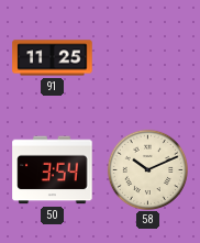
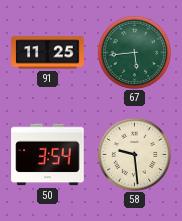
67: none -> 5:44 (134, 52)
58: 10:11 -> 9:29 (134, 154)
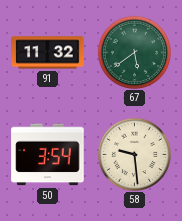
91: 11:25 -> 11:32 (48, 53)
67: 5:44 -> 5:39 (134, 52)
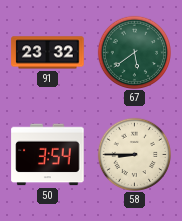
91: 11:32 -> 23:32 (48, 53)
58: 9:29 -> 8:45 (134, 154)
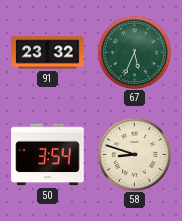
67: 5:39 -> 5:34 (134, 52)
58: 8:45 -> 8:48 (134, 154)
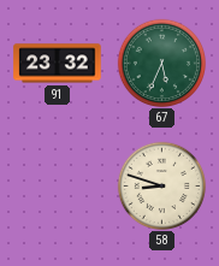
50: 3:54 -> none (48, 155)
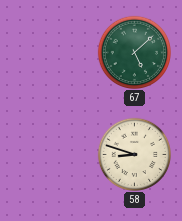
91: 23:32 -> none (58, 64)
67: 5:34 -> 5:08 (134, 52)
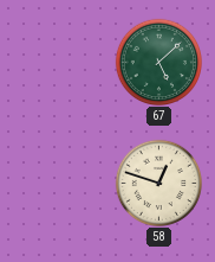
58: 8:48 -> 12:48 (158, 183)
